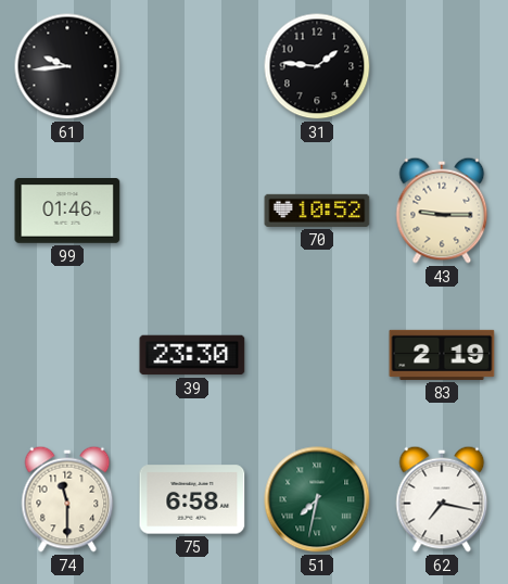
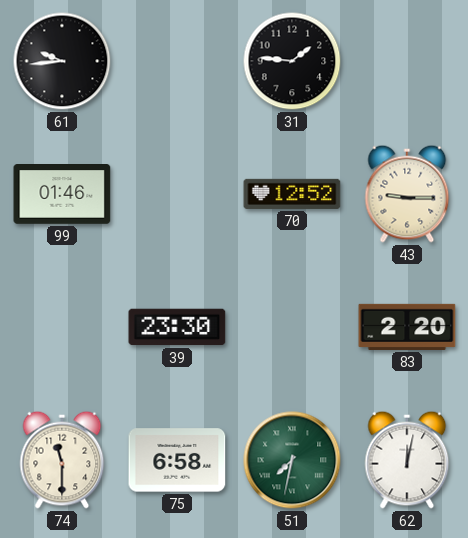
70: 10:52 -> 12:52 (292, 194)
83: 2:19 -> 2:20 (407, 327)
62: 7:17 -> 12:02 (407, 460)
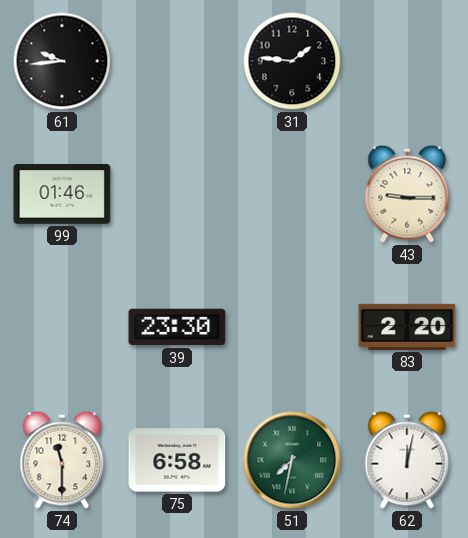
70: 12:52 -> none (292, 194)
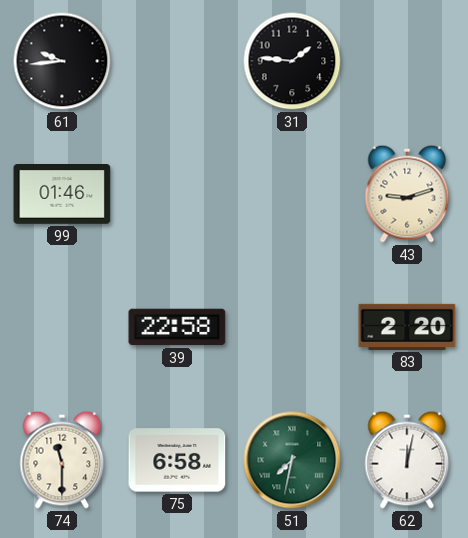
43: 9:15 -> 9:12 (407, 194)
39: 23:30 -> 22:58 (177, 327)
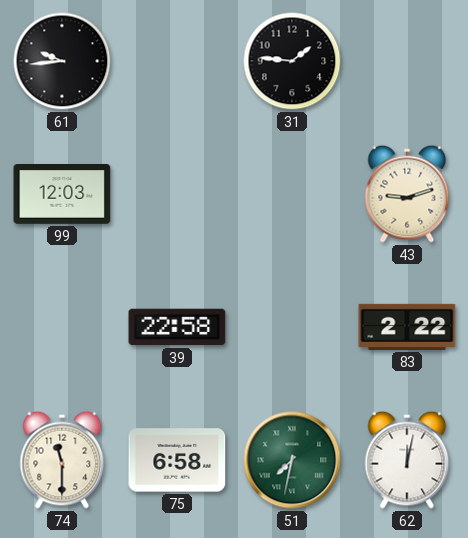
99: 01:46 -> 12:03 (62, 195)
83: 2:20 -> 2:22 (407, 327)
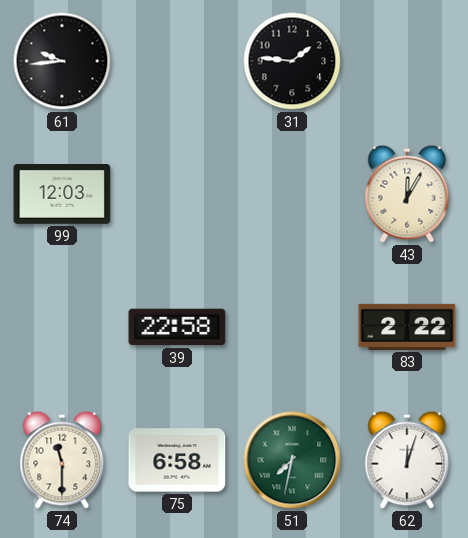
43: 9:12 -> 12:05 (407, 194)
62: 12:02 -> 12:03 (407, 460)
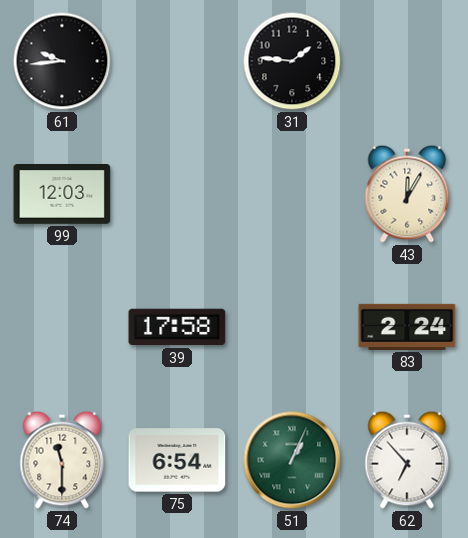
39: 22:58 -> 17:58 (177, 327)
83: 2:22 -> 2:24 (407, 327)
75: 6:58 -> 6:54 (177, 460)
51: 7:32 -> 1:04 (292, 460)
62: 12:03 -> 6:53 (407, 460)
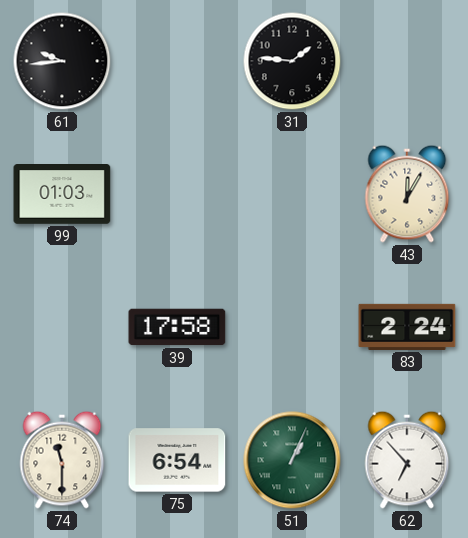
99: 12:03 -> 01:03 (62, 195)
